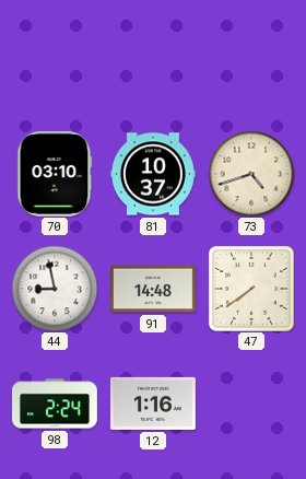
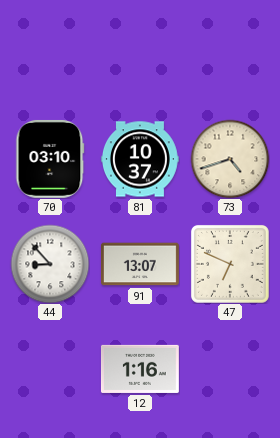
44: 8:58 -> 8:53 (50, 264)
91: 14:48 -> 13:07 (140, 264)
47: 7:39 -> 6:49 (230, 264)
98: 2:24 -> none (56, 404)
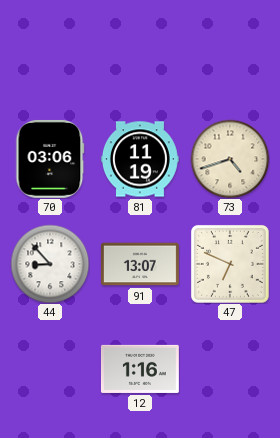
70: 03:10 -> 03:06 (50, 159)
81: 10:37 -> 11:19 (141, 159)
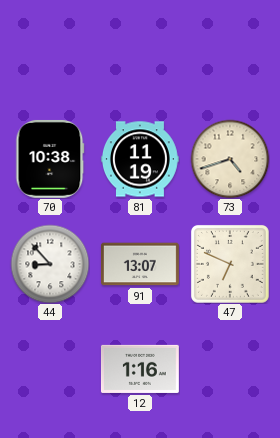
70: 03:06 -> 10:38 (50, 159)
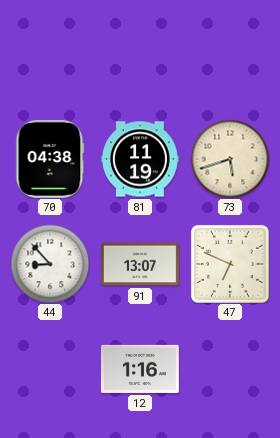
70: 10:38 -> 04:38 (50, 159)
73: 4:42 -> 5:42 (230, 159)
